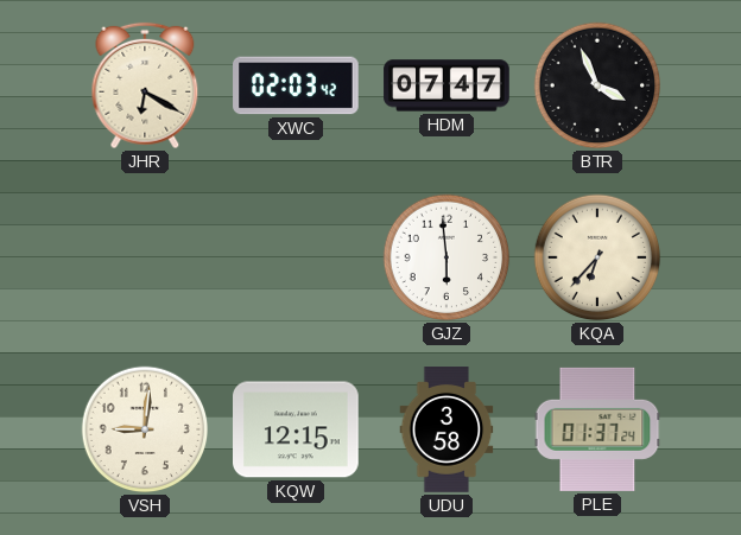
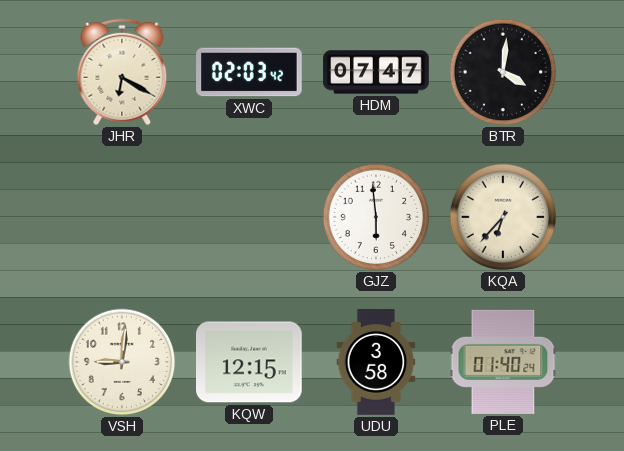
BTR: 3:56 -> 4:01 (503, 72)
PLE: 01:37 -> 01:40 (503, 362)
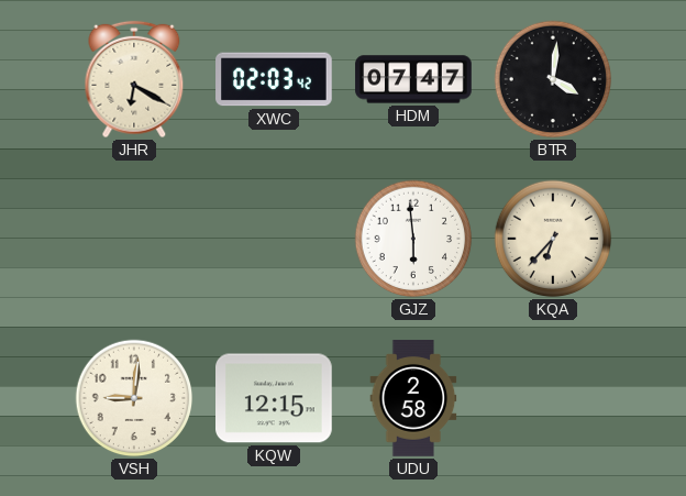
UDU: 3:58 -> 2:58 (413, 398)
PLE: 01:40 -> none (503, 362)
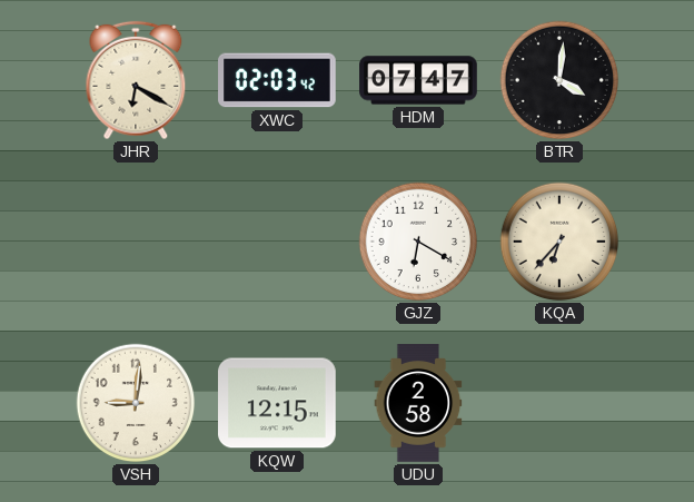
GJZ: 5:59 -> 6:20 (418, 242)
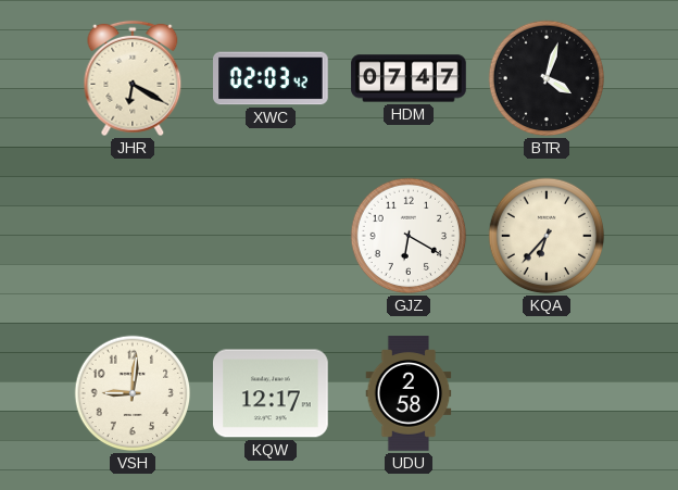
BTR: 4:01 -> 4:03 (547, 78)
KQW: 12:15 -> 12:17 (271, 393)
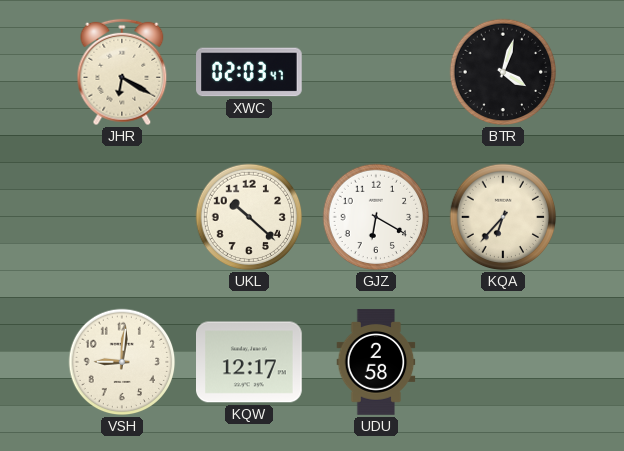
XWC: 02:03:42 -> 02:03:47 (249, 72)
HDM: 07:47 -> none (409, 78)
UKL: none -> 10:22 (249, 217)
